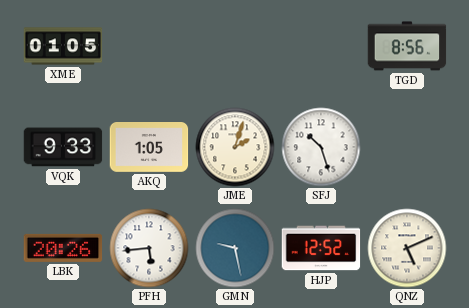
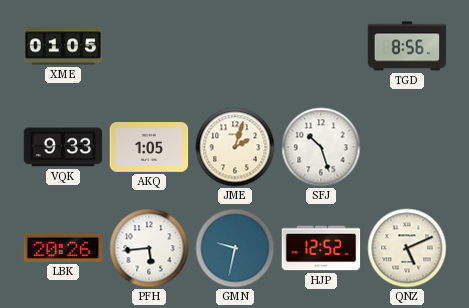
GMN: 9:28 -> 9:32 (235, 248)
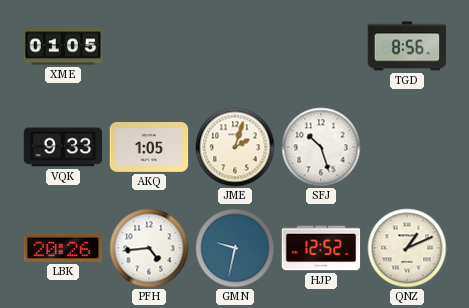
PFH: 5:44 -> 4:44 (149, 248)
QNZ: 5:11 -> 1:11 (407, 248)
